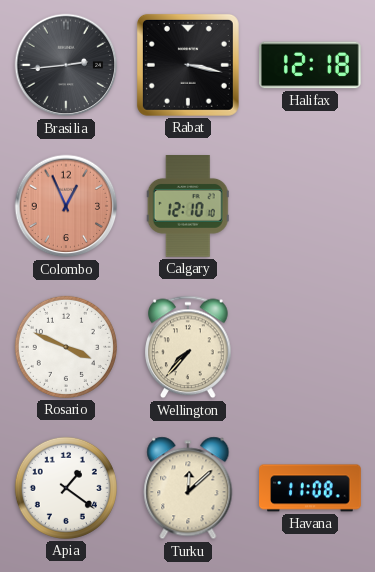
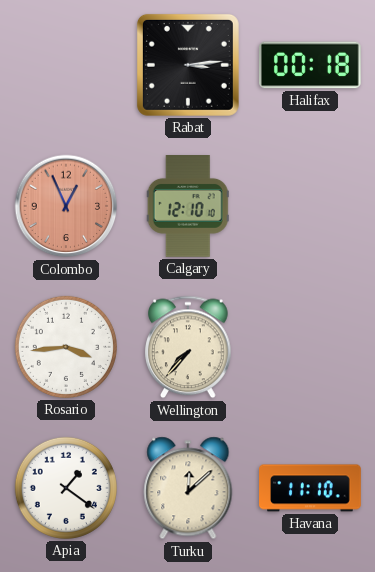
Brasilia: 2:44 -> none (66, 65)
Rabat: 3:17 -> 3:14 (188, 65)
Halifax: 12:18 -> 00:18 (311, 65)
Rosario: 3:49 -> 3:44 (66, 347)
Havana: 11:08 -> 11:10 (310, 488)
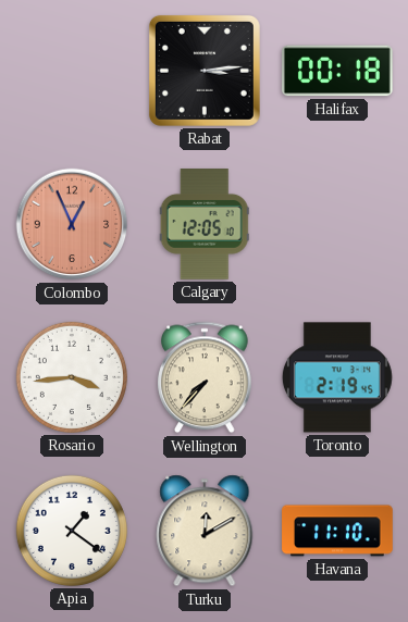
Calgary: 12:10 -> 12:05 (205, 225)
Toronto: none -> 2:19 (337, 377)
Turku: 12:08 -> 12:10 (205, 531)
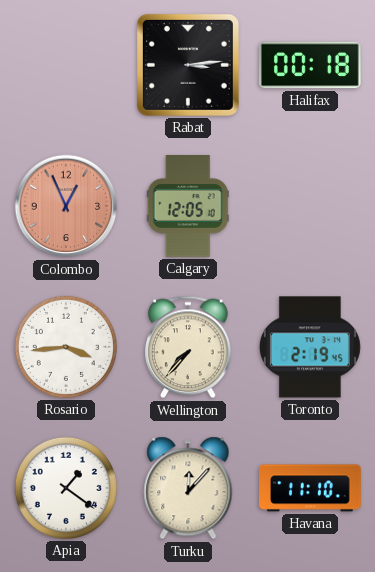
Turku: 12:10 -> 12:07 (188, 488)
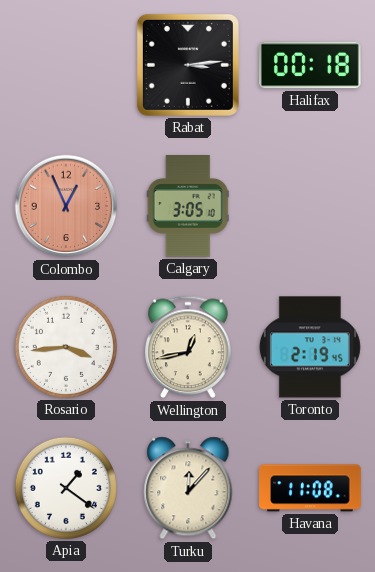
Calgary: 12:05 -> 3:05 (188, 207)
Wellington: 7:37 -> 12:43 (189, 347)
Havana: 11:10 -> 11:08 (310, 488)
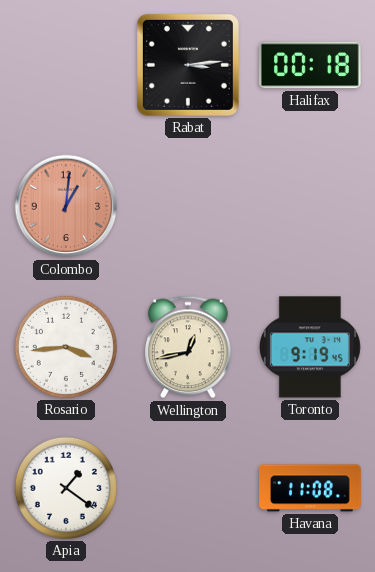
Colombo: 12:56 -> 1:01 (66, 206)
Calgary: 3:05 -> none (188, 207)
Toronto: 2:19 -> 9:19 (310, 347)
Turku: 12:07 -> none (188, 488)
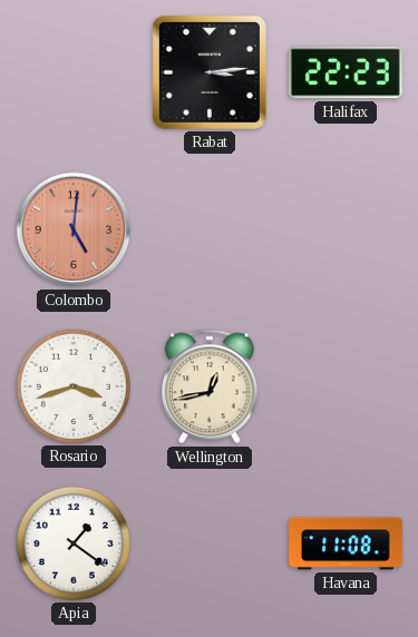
Halifax: 00:18 -> 22:23 (347, 72)
Colombo: 1:01 -> 5:01 (74, 229)
Rosario: 3:44 -> 3:42 (74, 386)
Toronto: 9:19 -> none (310, 347)
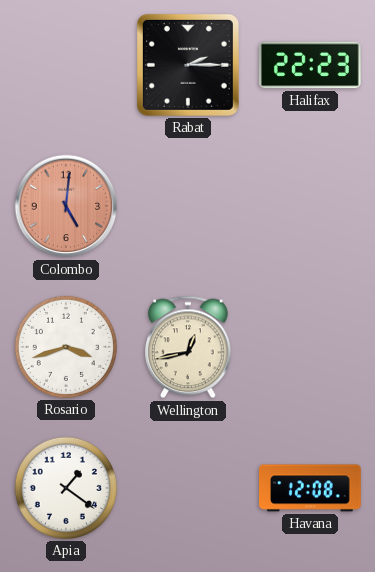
Rabat: 3:14 -> 2:15 (188, 65)
Havana: 11:08 -> 12:08 (310, 488)
